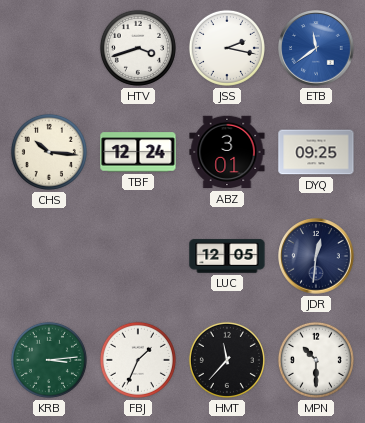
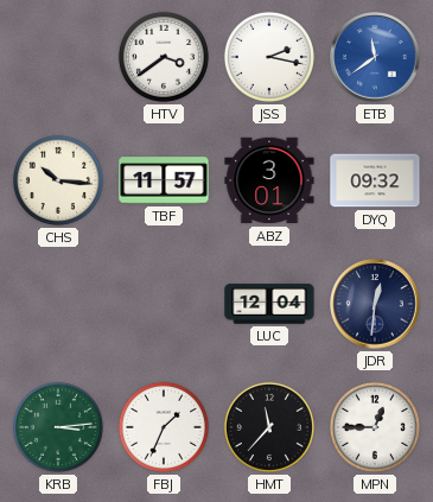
HTV: 3:42 -> 3:39 (164, 57)
TBF: 12:24 -> 11:57 (164, 180)
DYQ: 09:25 -> 09:32 (375, 180)
LUC: 12:05 -> 12:04 (269, 304)
MPN: 10:30 -> 12:45 (375, 427)
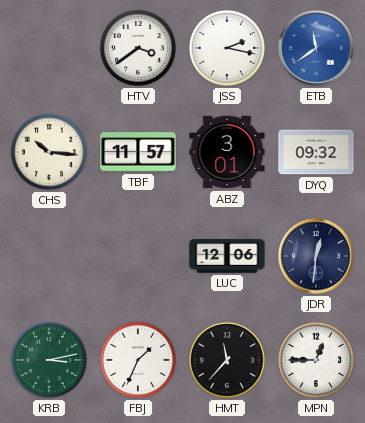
LUC: 12:04 -> 12:06 (227, 256)
KRB: 3:14 -> 3:13 (49, 360)
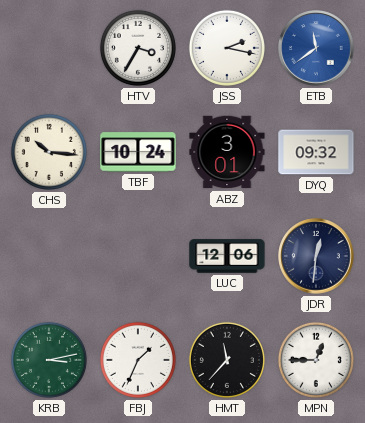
HTV: 3:39 -> 3:35 (138, 48)
TBF: 11:57 -> 10:24 (138, 152)
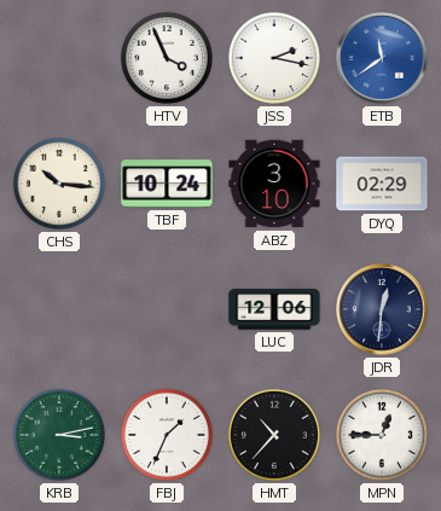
HTV: 3:35 -> 3:56 (167, 58)
ABZ: 3:01 -> 3:10 (274, 184)
DYQ: 09:32 -> 02:29 (382, 184)
HMT: 11:37 -> 10:37 (274, 435)
